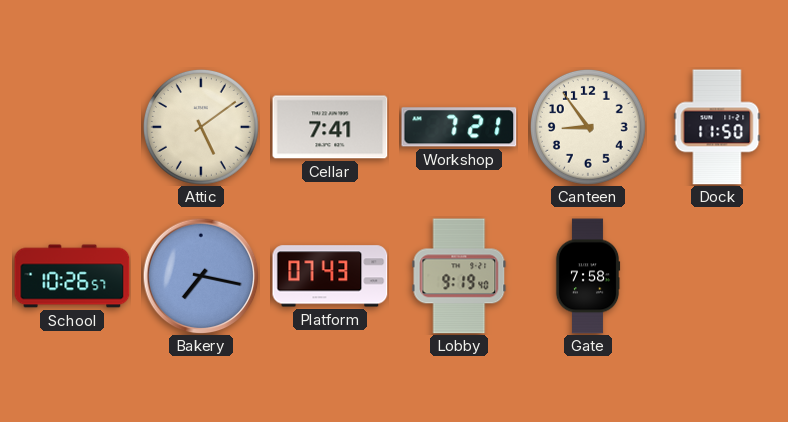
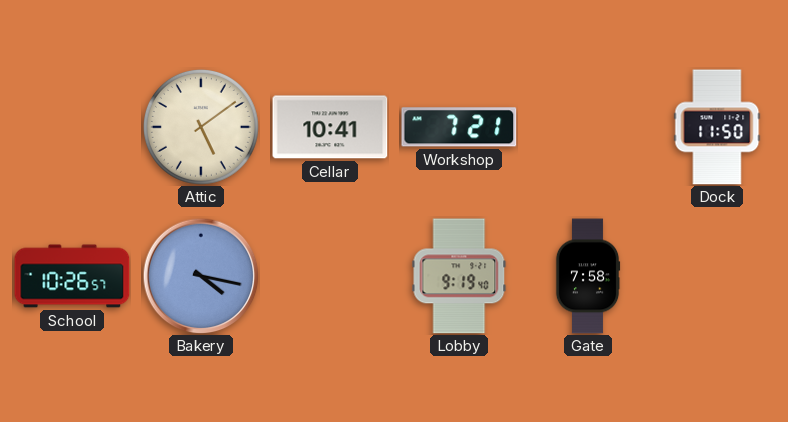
Cellar: 7:41 -> 10:41 (330, 127)
Canteen: 8:54 -> none (588, 127)
Bakery: 7:17 -> 4:17 (201, 276)
Platform: 07:43 -> none (330, 276)
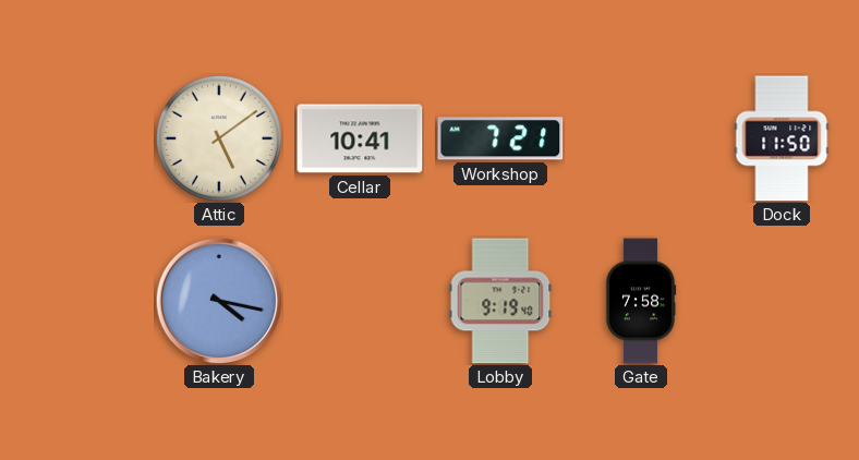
School: 10:26 -> none (72, 276)
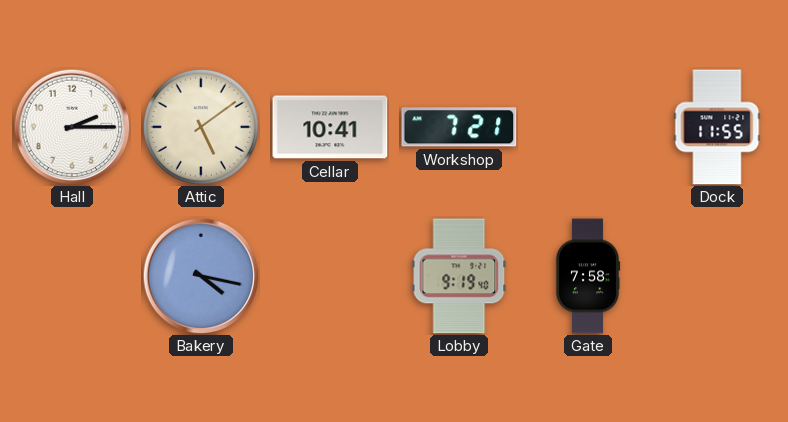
Hall: none -> 2:15 (72, 127)
Dock: 11:50 -> 11:55 (717, 127)
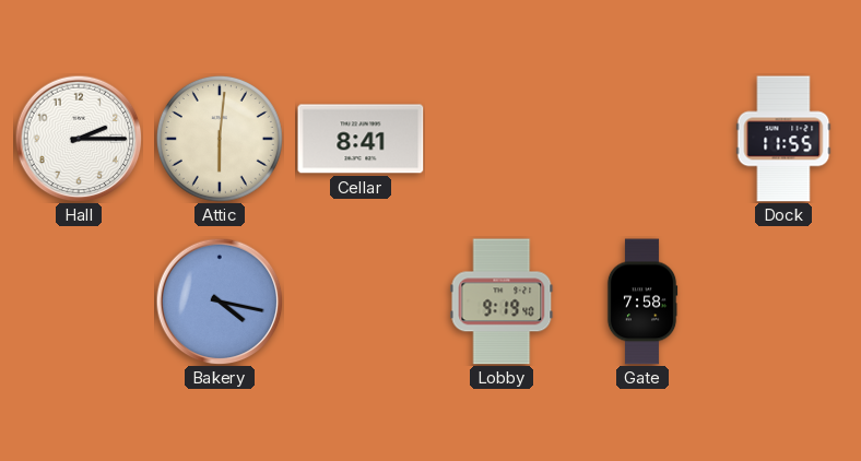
Attic: 5:09 -> 6:01 (220, 139)
Cellar: 10:41 -> 8:41 (361, 139)
Workshop: 7:21 -> none (459, 127)
